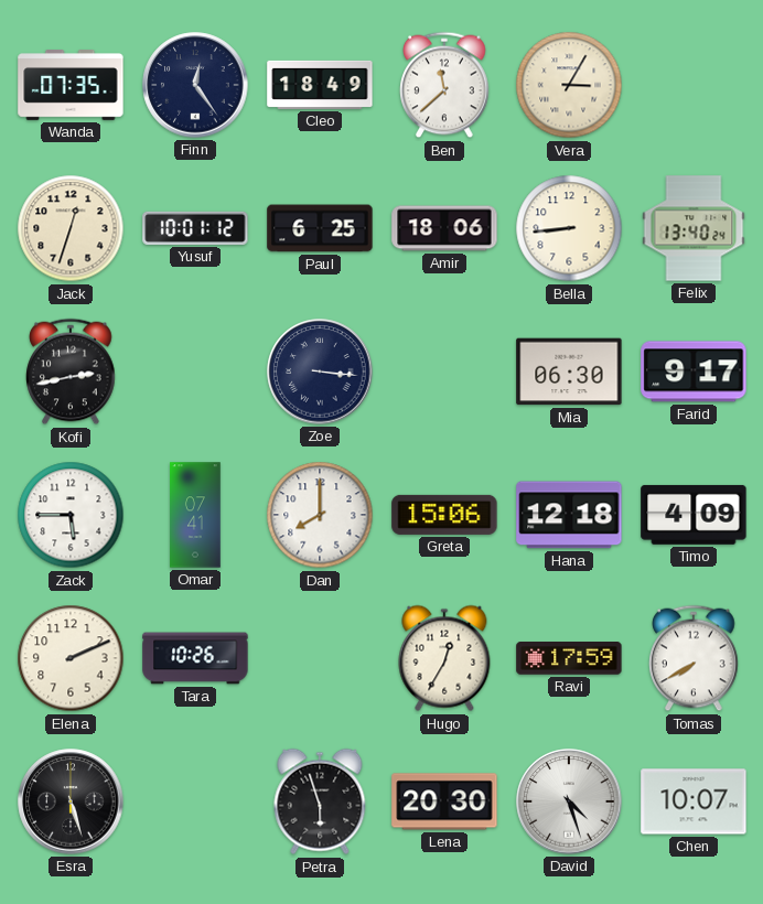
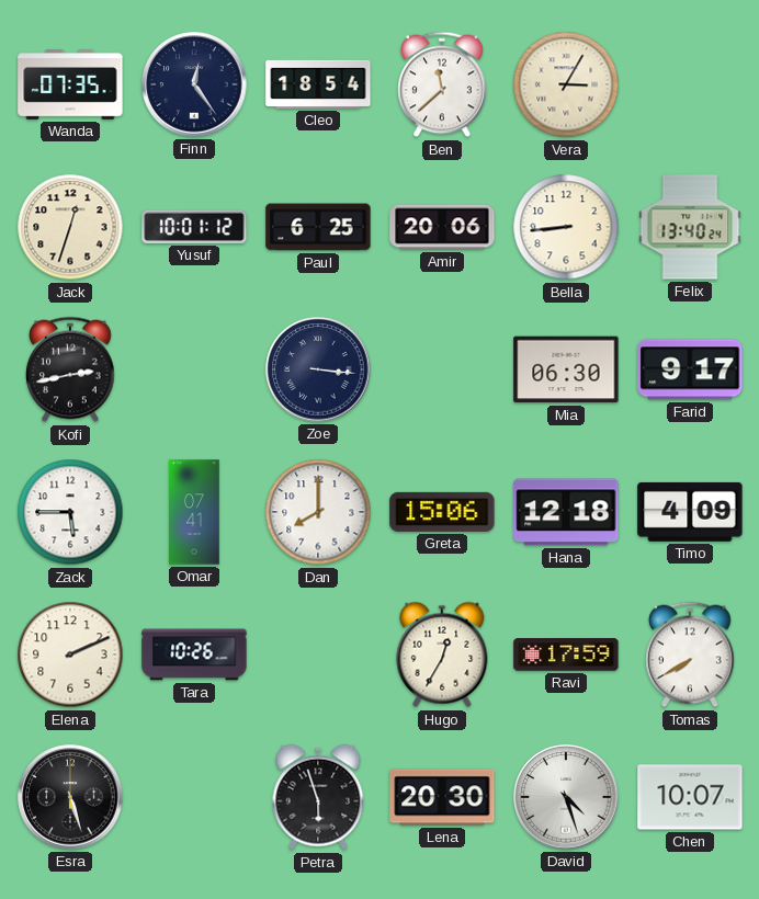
Cleo: 18:49 -> 18:54 (318, 84)
Amir: 18:06 -> 20:06 (442, 227)
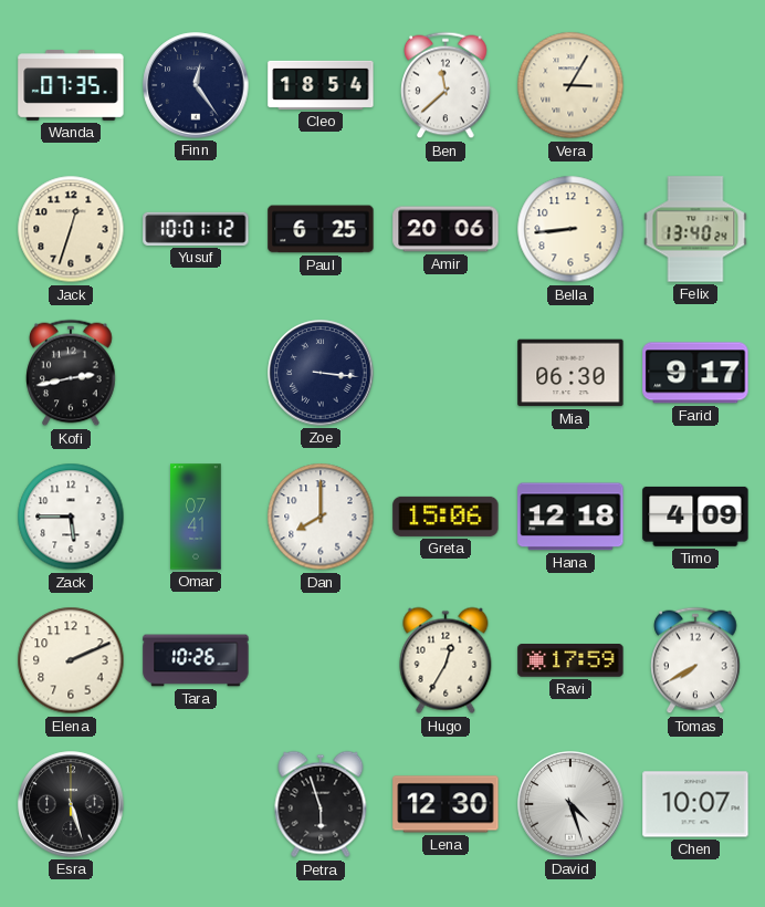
Lena: 20:30 -> 12:30 (446, 804)
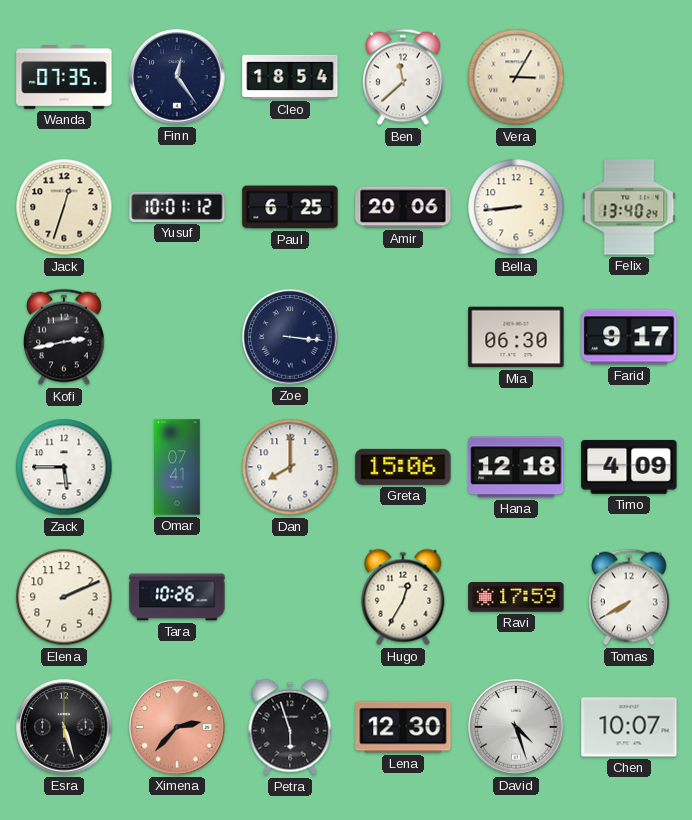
Ximena: none -> 2:37 (177, 727)
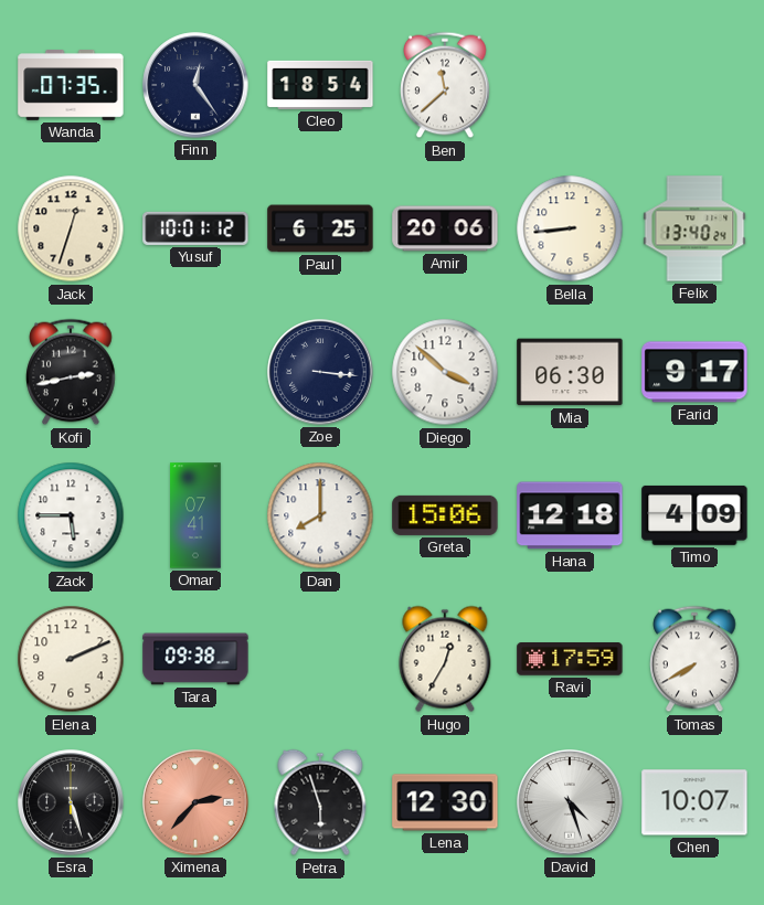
Vera: 3:05 -> none (516, 77)
Diego: none -> 3:52 (445, 372)
Tara: 10:26 -> 09:38 (195, 659)
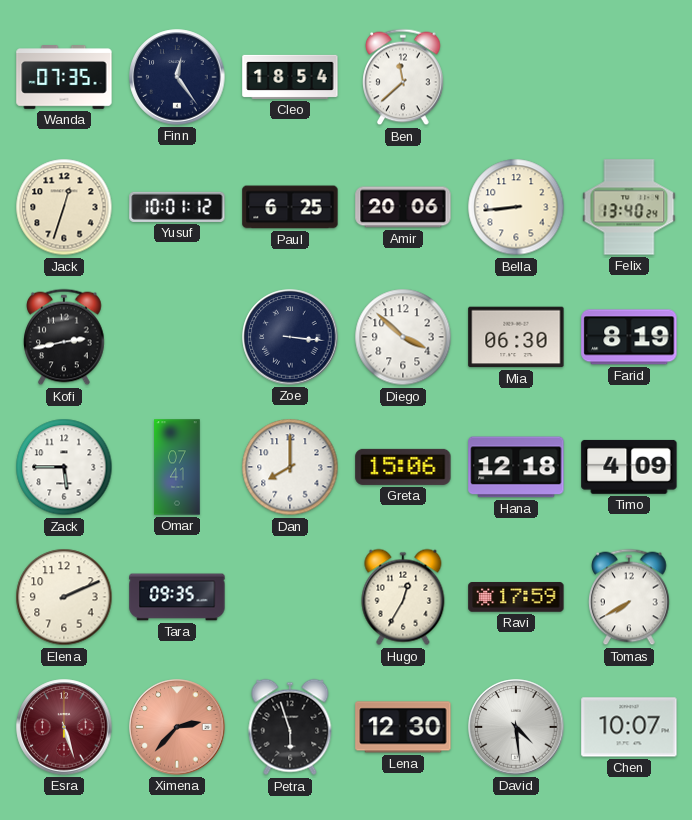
Farid: 9:17 -> 8:19 (629, 337)
Tara: 09:38 -> 09:35 (177, 597)
Esra dial: black -> burgundy (64, 727)
David: 4:27 -> 4:29 (516, 727)
